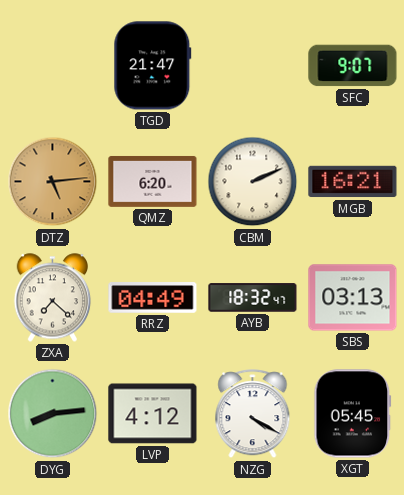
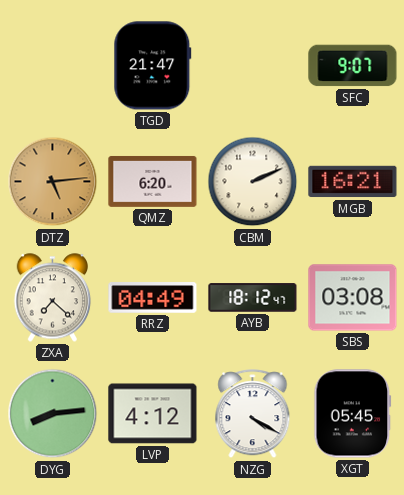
AYB: 18:32 -> 18:12 (253, 298)
SBS: 03:13 -> 03:08 (353, 298)
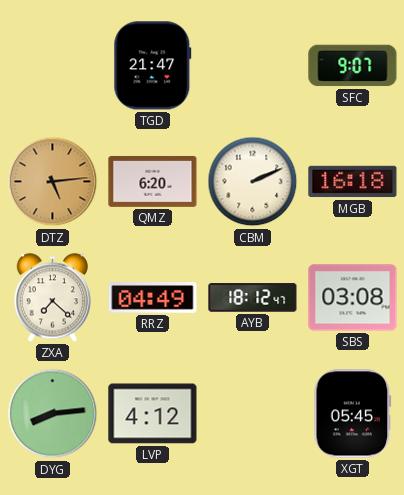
MGB: 16:21 -> 16:18 (353, 182)
NZG: 4:20 -> none (253, 414)
